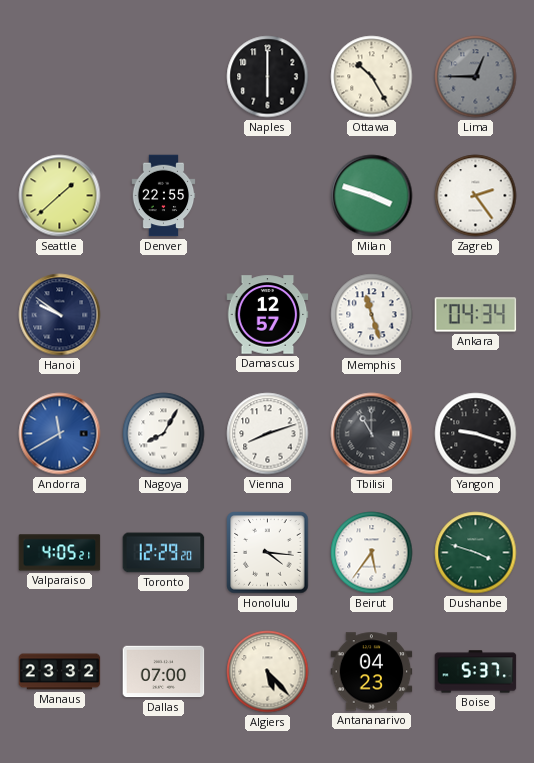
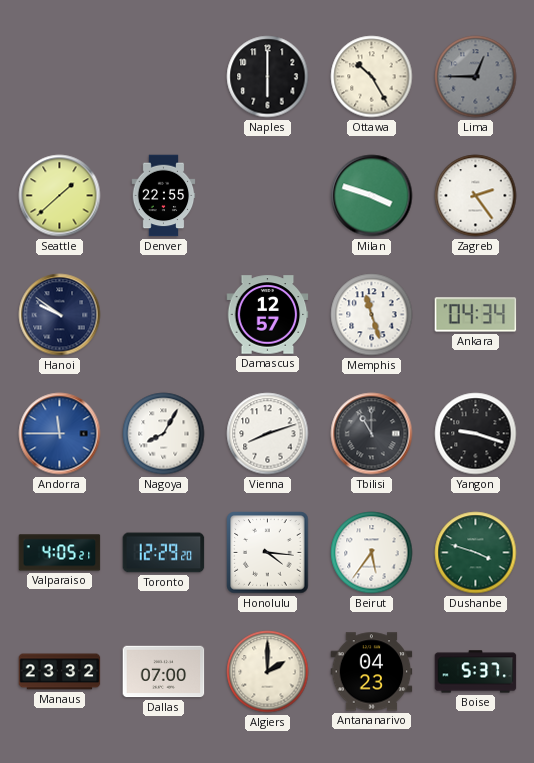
Andorra: 11:40 -> 11:45 (60, 434)
Algiers: 5:23 -> 2:00 (268, 672)
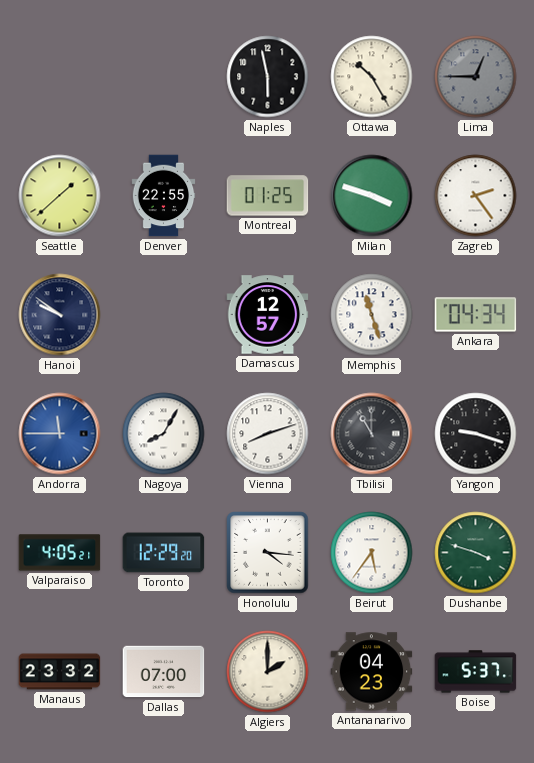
Naples: 6:00 -> 5:58 (268, 77)
Montreal: none -> 01:25 (268, 196)
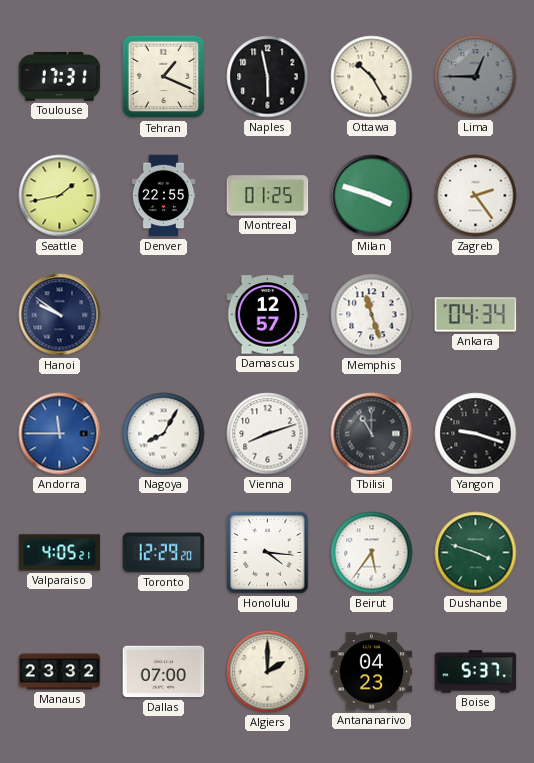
Toulouse: none -> 17:31 (60, 76)
Tehran: none -> 1:19 (164, 77)
Seattle: 1:38 -> 1:43 (60, 196)
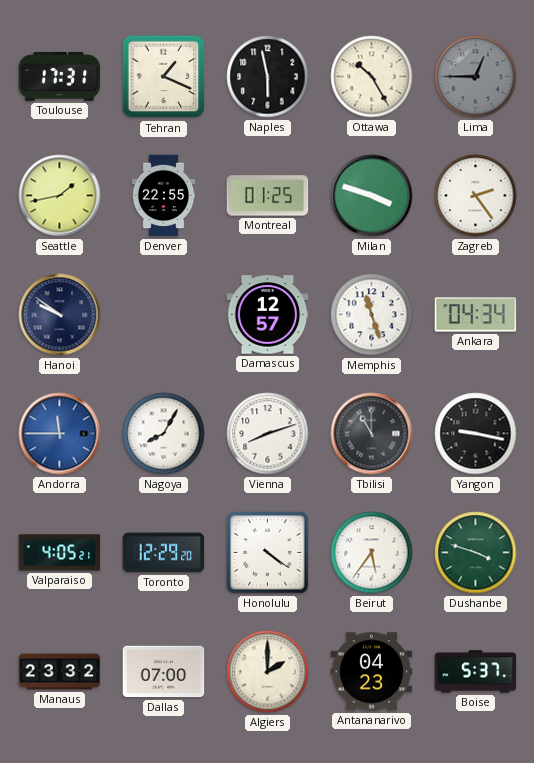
Yangon: 9:18 -> 9:17 (476, 434)
Honolulu: 4:16 -> 4:21 (268, 553)
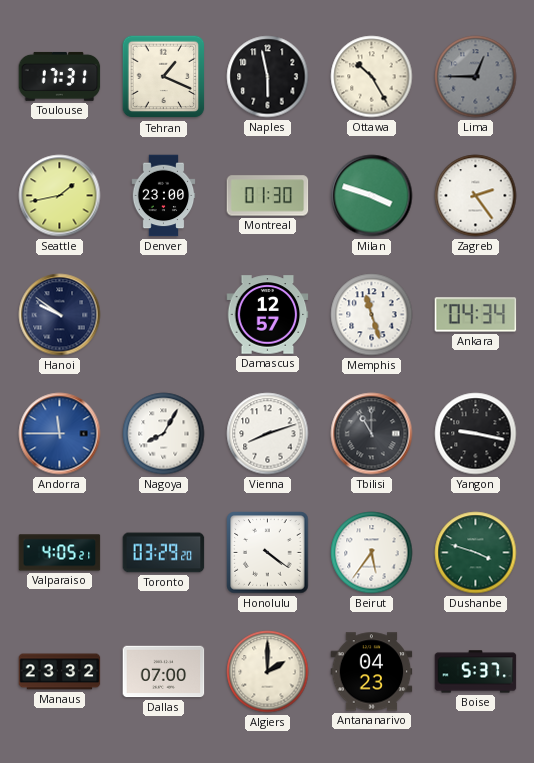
Denver: 22:55 -> 23:00 (164, 196)
Montreal: 01:25 -> 01:30 (268, 196)
Toronto: 12:29 -> 03:29 (164, 553)
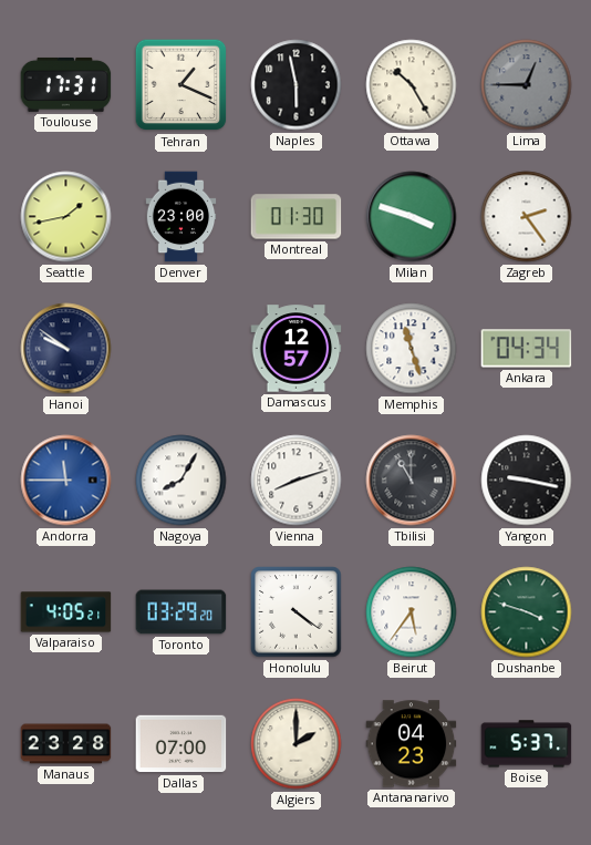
Manaus: 23:32 -> 23:28 (66, 744)
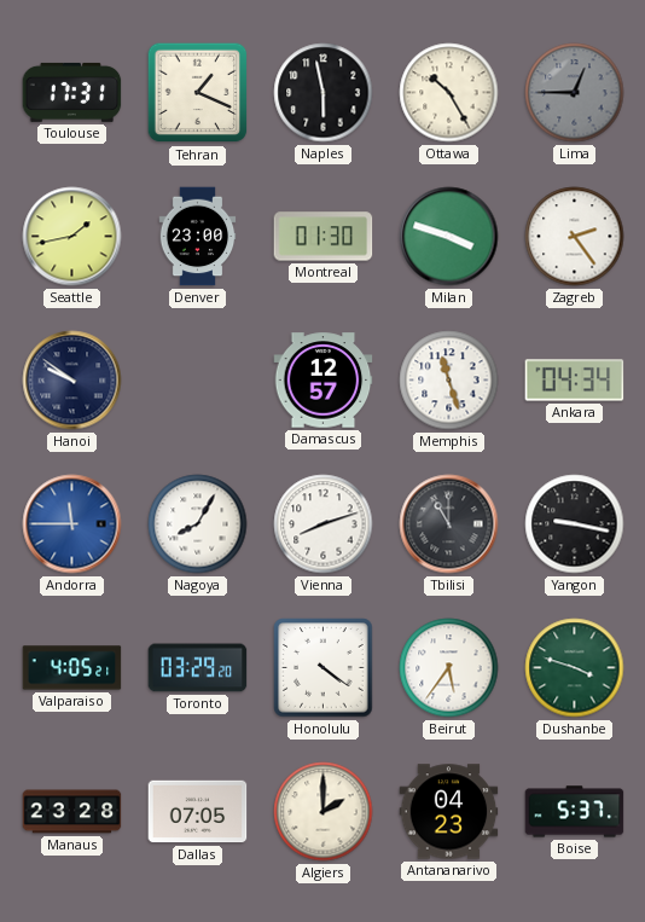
Dallas: 07:00 -> 07:05 (198, 812)
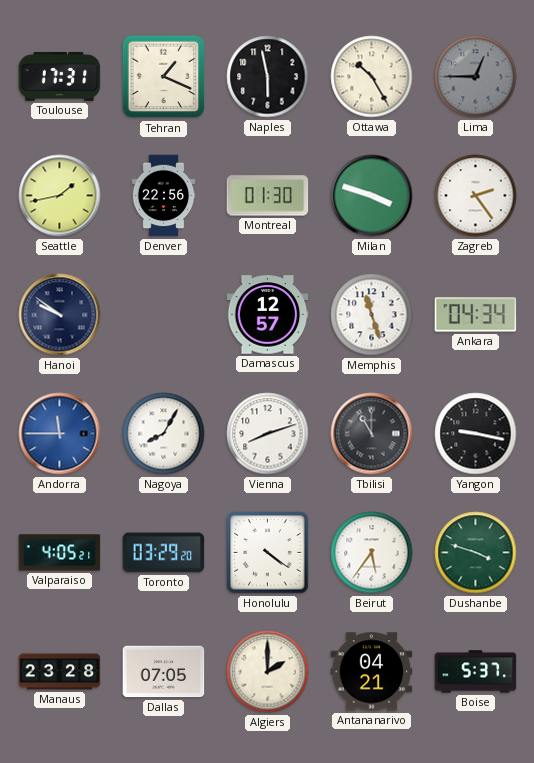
Denver: 23:00 -> 22:56 (164, 196)
Antananarivo: 04:23 -> 04:21 (372, 672)
